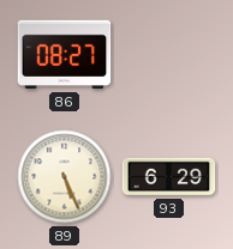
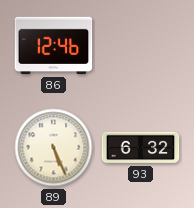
86: 08:27 -> 12:46 (54, 46)
93: 6:29 -> 6:32 (141, 148)
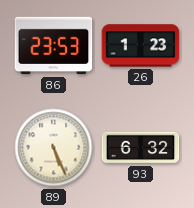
86: 12:46 -> 23:53 (54, 46)
26: none -> 1:23 (141, 46)
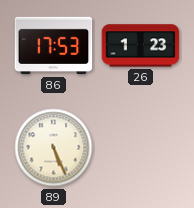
86: 23:53 -> 17:53 (54, 46)
93: 6:32 -> none (141, 148)
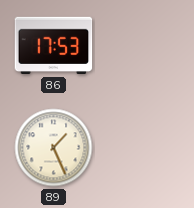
26: 1:23 -> none (141, 46)
89: 5:26 -> 1:26 (54, 148)
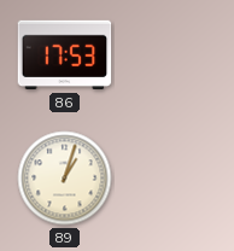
89: 1:26 -> 1:03 (65, 179)
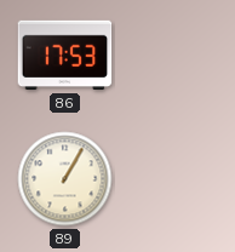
89: 1:03 -> 1:05 (65, 179)
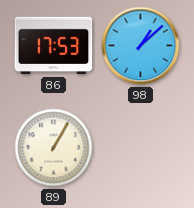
98: none -> 1:08 (141, 46)
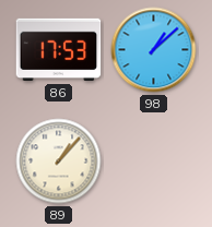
89: 1:05 -> 1:07 (59, 162)
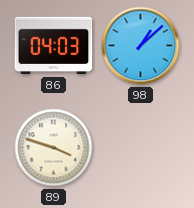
86: 17:53 -> 04:03 (54, 46)
89: 1:07 -> 3:48 (54, 148)
